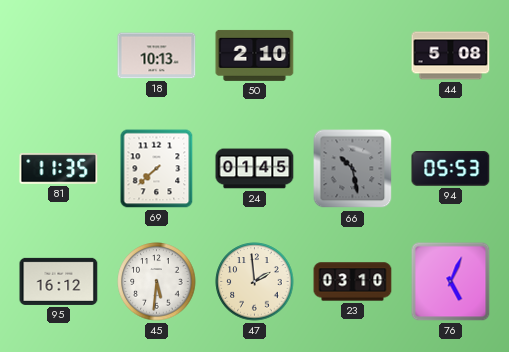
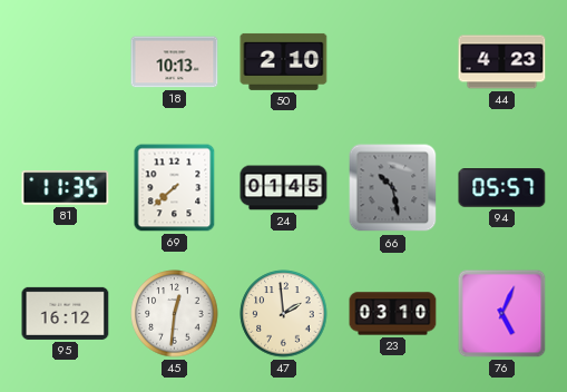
44: 5:08 -> 4:23 (502, 62)
94: 05:53 -> 05:57 (502, 188)
45: 5:31 -> 12:31 (175, 314)
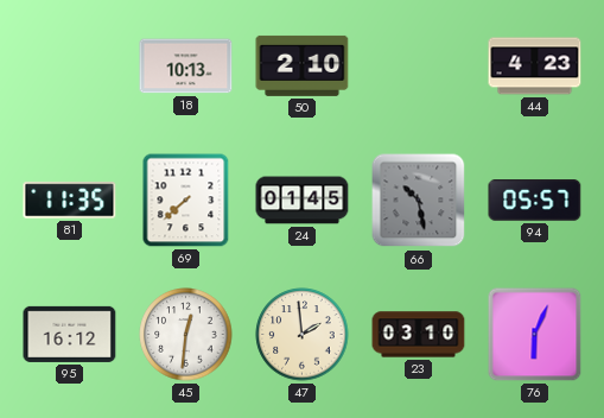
76: 5:04 -> 6:04 (535, 335)
